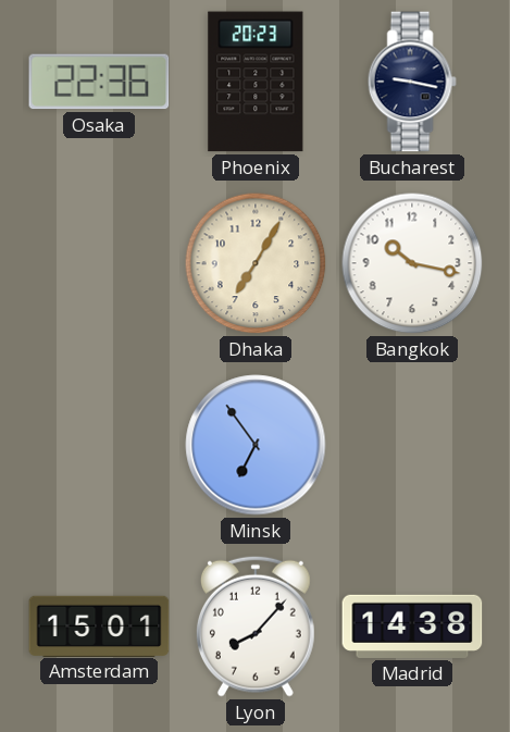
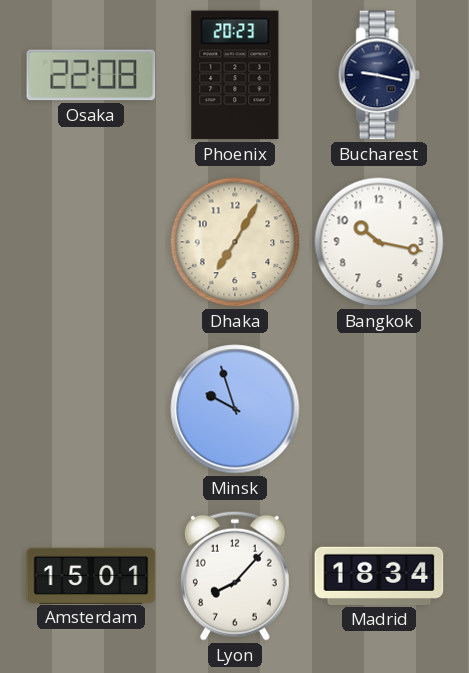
Osaka: 22:36 -> 22:08 (91, 75)
Minsk: 6:54 -> 9:57 (235, 409)
Madrid: 14:38 -> 18:34 (379, 576)
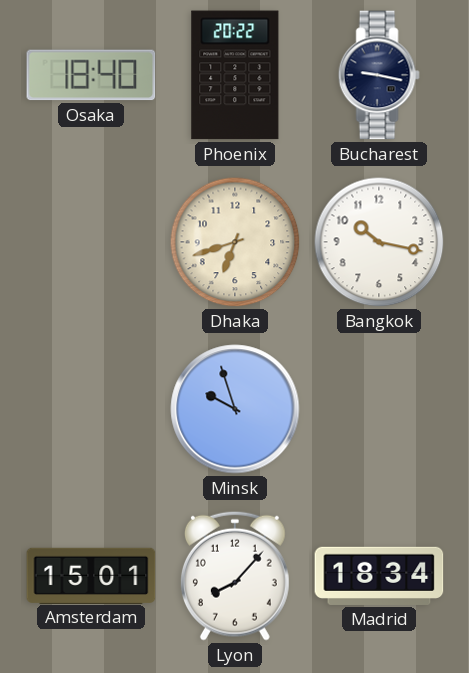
Osaka: 22:08 -> 18:40 (91, 75)
Phoenix: 20:23 -> 20:22 (235, 75)
Dhaka: 7:05 -> 6:42 (235, 242)
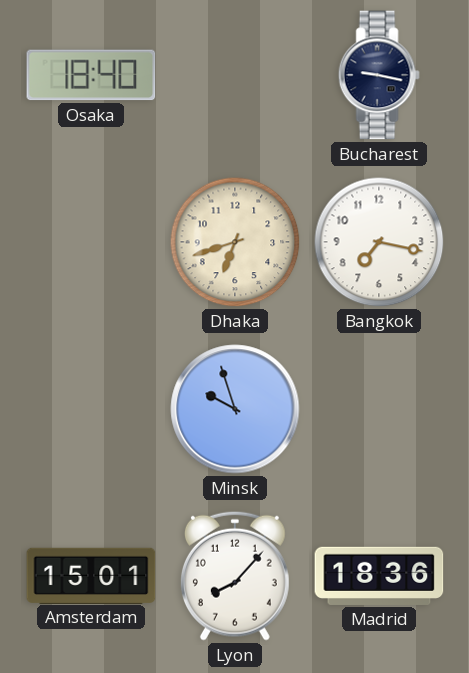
Phoenix: 20:22 -> none (235, 75)
Bangkok: 10:17 -> 7:17 (379, 242)
Madrid: 18:34 -> 18:36 (379, 576)
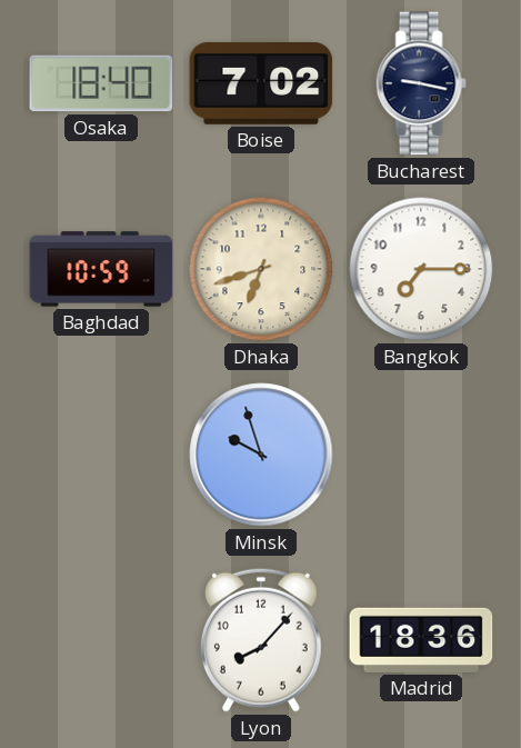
Boise: none -> 7:02 (261, 83)
Baghdad: none -> 10:59 (101, 269)
Bangkok: 7:17 -> 7:15 (421, 269)
Amsterdam: 15:01 -> none (91, 575)
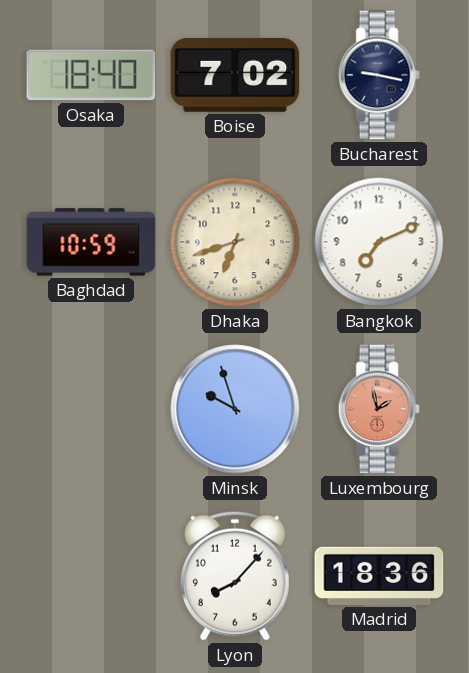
Bangkok: 7:15 -> 7:11 (379, 242)
Luxembourg: none -> 1:58 (379, 409)
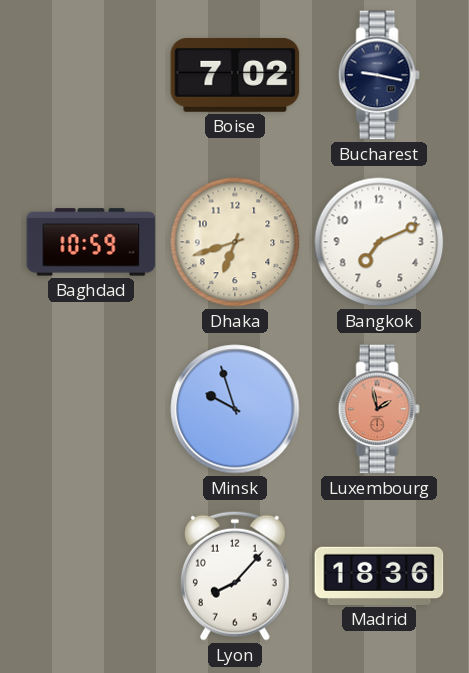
Osaka: 18:40 -> none (91, 75)
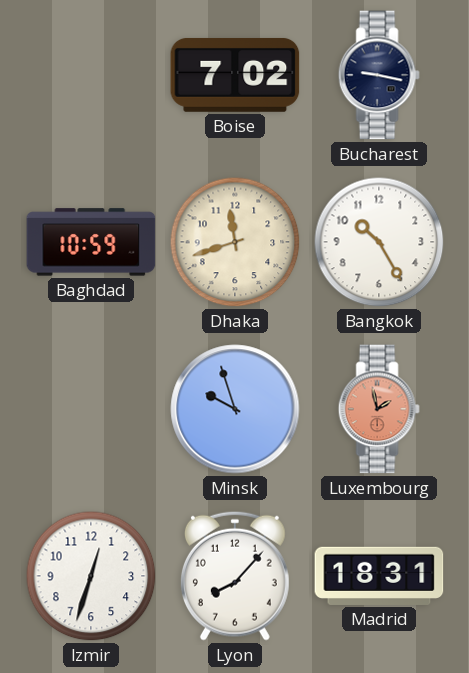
Dhaka: 6:42 -> 11:42 (235, 242)
Bangkok: 7:11 -> 10:25 (379, 242)
Izmir: none -> 12:33 (91, 576)
Madrid: 18:36 -> 18:31 (379, 576)
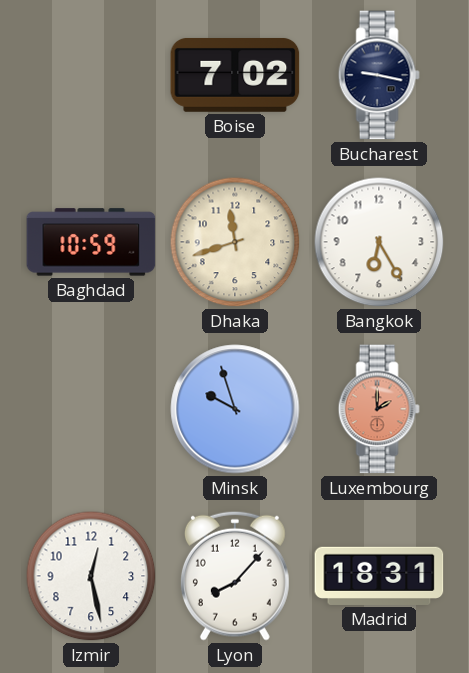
Bangkok: 10:25 -> 6:25 (379, 242)
Luxembourg: 1:58 -> 2:00 (379, 409)
Izmir: 12:33 -> 12:28 (91, 576)
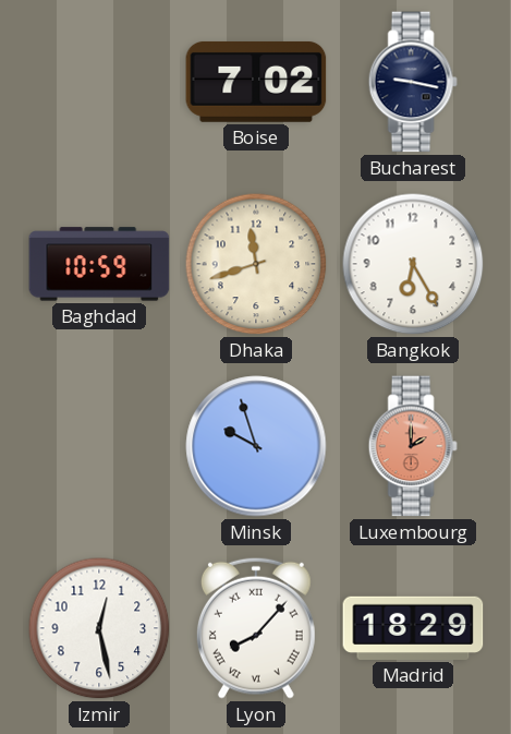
Lyon numerals: Arabic -> Roman (256, 628)
Madrid: 18:31 -> 18:29 (413, 628)
